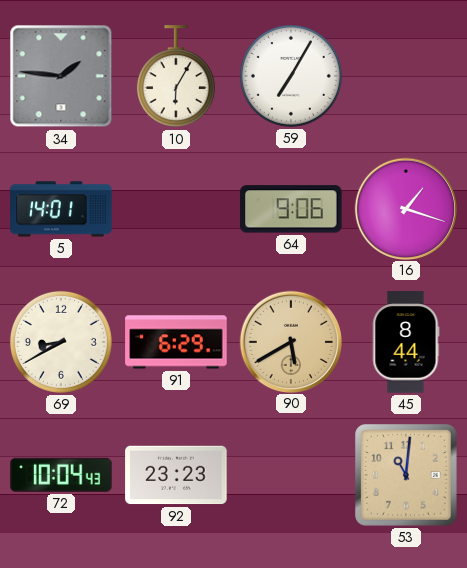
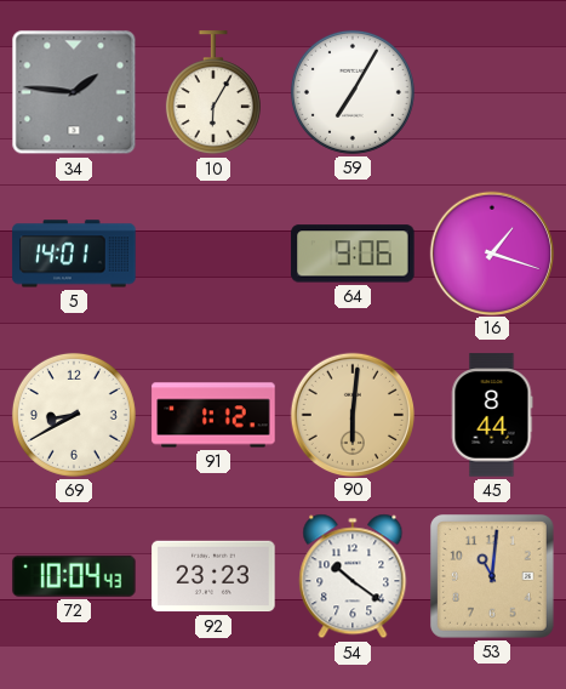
91: 6:29 -> 1:12 (213, 415)
90: 5:40 -> 6:01 (351, 414)
54: none -> 10:21 (353, 576)
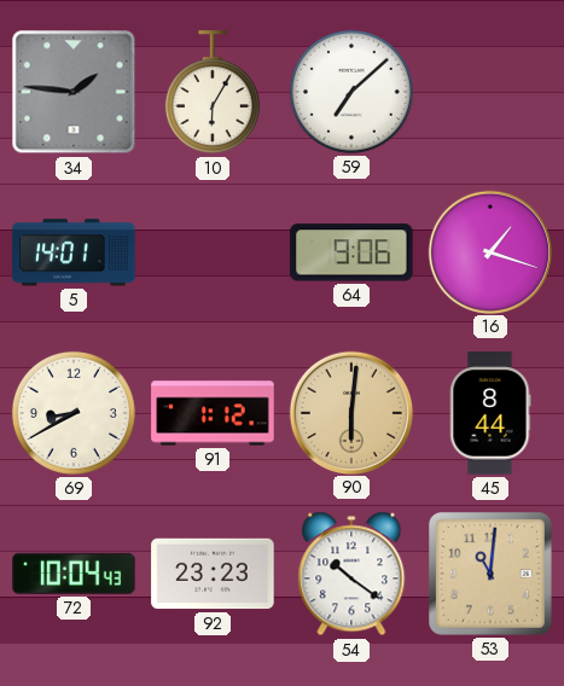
59: 7:05 -> 7:08 (351, 92)
